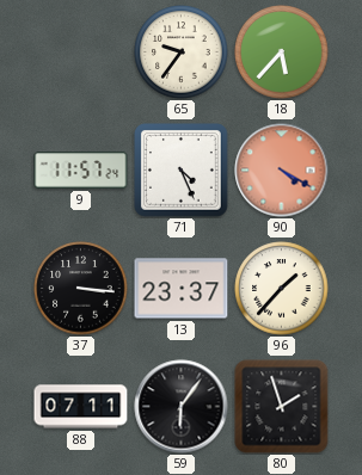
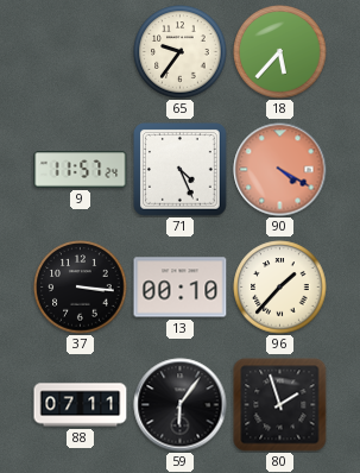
13: 23:37 -> 00:10 (181, 288)
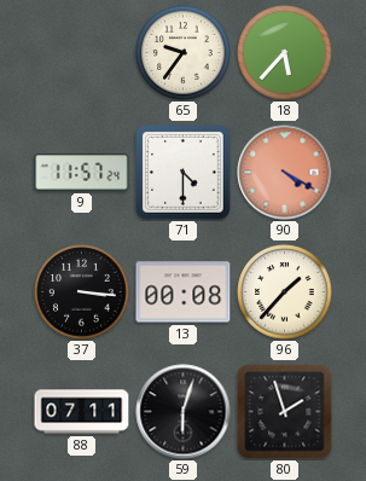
71: 4:26 -> 4:30 (184, 173)
13: 00:10 -> 00:08 (184, 292)
59: 6:06 -> 6:03 (184, 412)
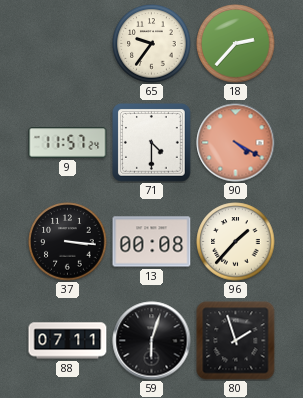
18: 5:37 -> 2:37 (236, 44)
